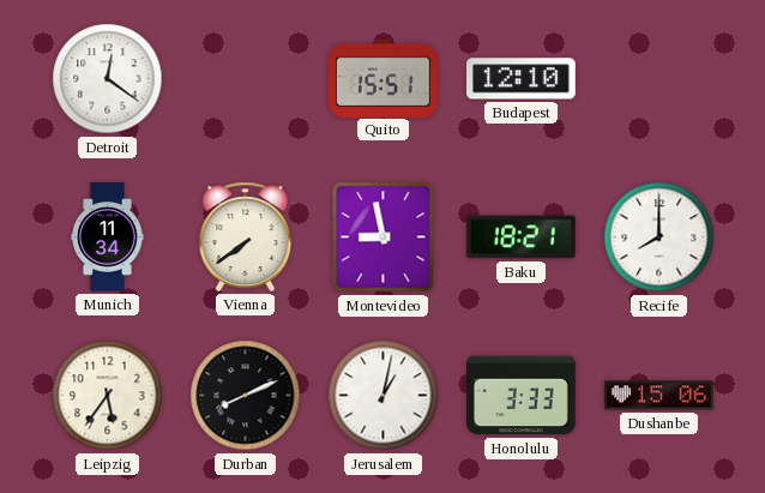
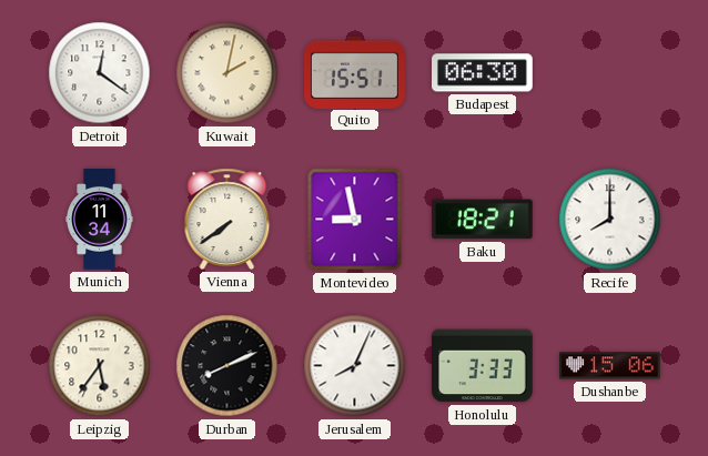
Kuwait: none -> 2:02 (227, 73)
Budapest: 12:10 -> 06:30 (483, 73)
Jerusalem: 1:02 -> 8:04 (355, 366)
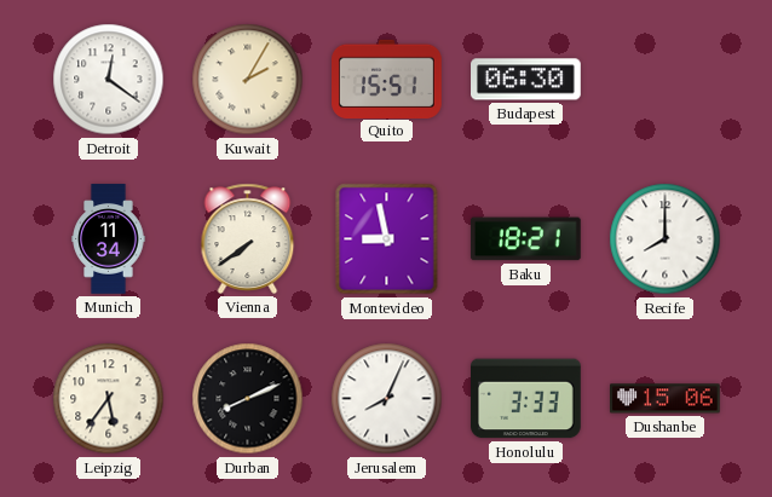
Kuwait: 2:02 -> 2:05 (248, 80)
